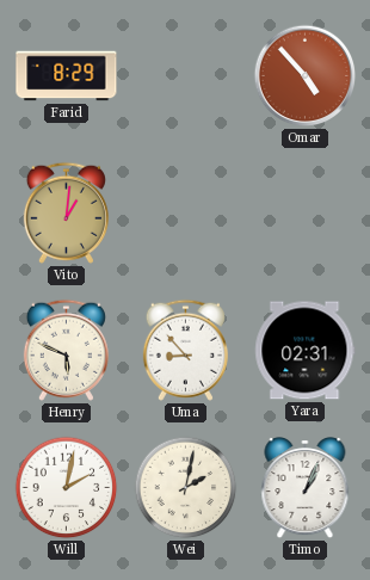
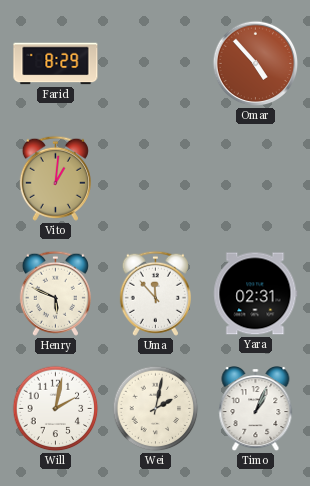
Uma: 8:53 -> 11:53 (155, 293)
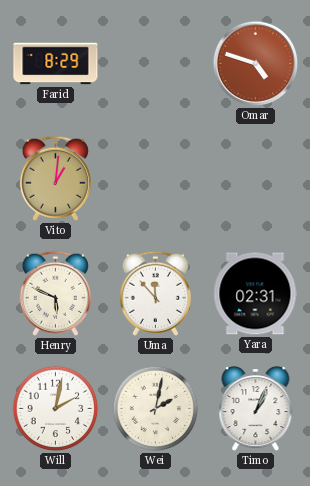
Omar: 4:53 -> 4:48 (256, 64)
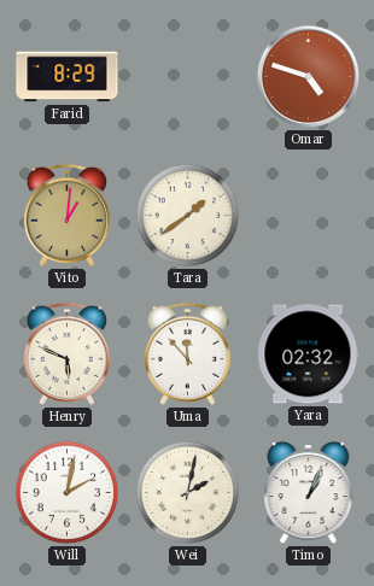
Tara: none -> 1:39 (188, 216)
Yara: 02:31 -> 02:32 (309, 354)
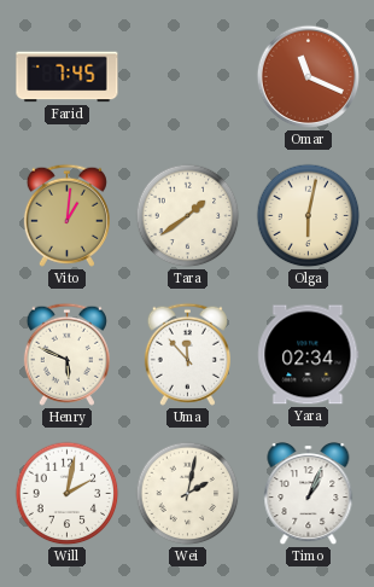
Farid: 8:29 -> 7:45 (68, 77)
Omar: 4:48 -> 11:19 (309, 77)
Olga: none -> 6:02 (309, 216)
Yara: 02:32 -> 02:34 (309, 355)
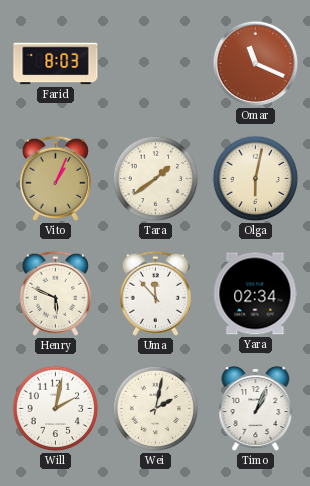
Farid: 7:45 -> 8:03 (56, 64)
Vito: 1:01 -> 1:04 (55, 178)
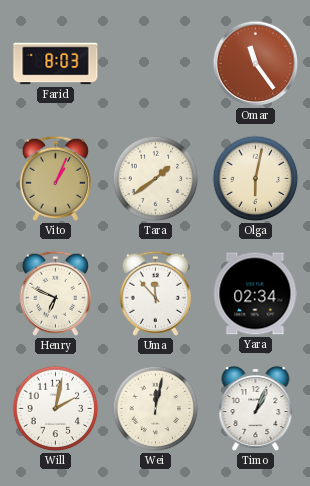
Omar: 11:19 -> 11:24 (256, 64)
Henry: 5:49 -> 6:49 (55, 293)
Wei: 2:02 -> 12:02 (156, 409)
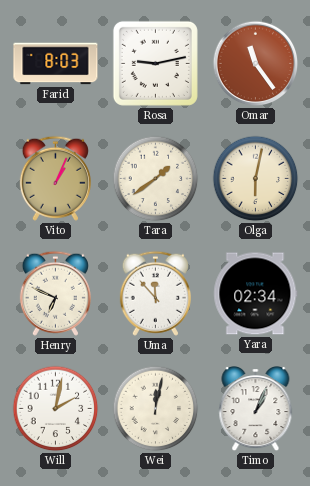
Rosa: none -> 9:13 (155, 63)
